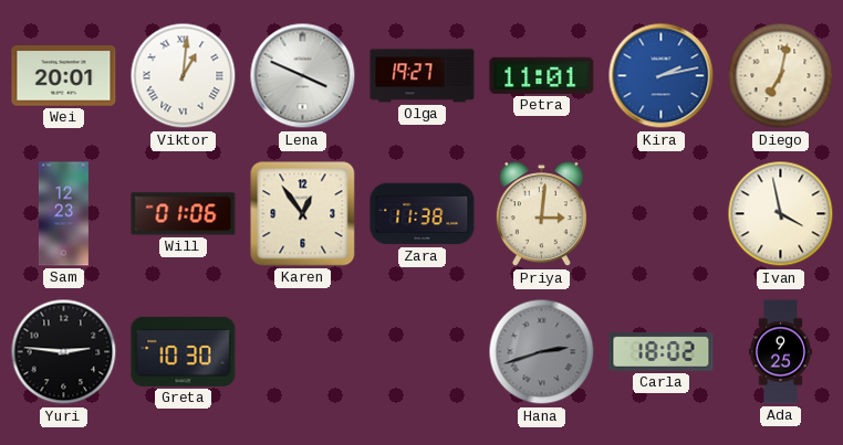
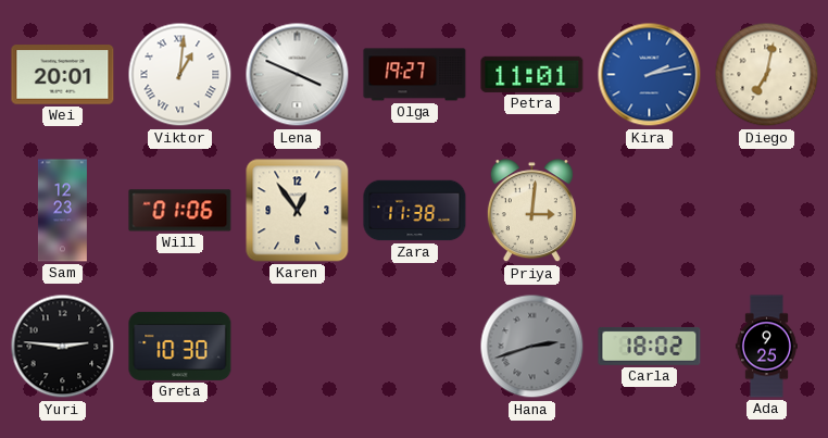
Ivan: 3:58 -> none (781, 214)
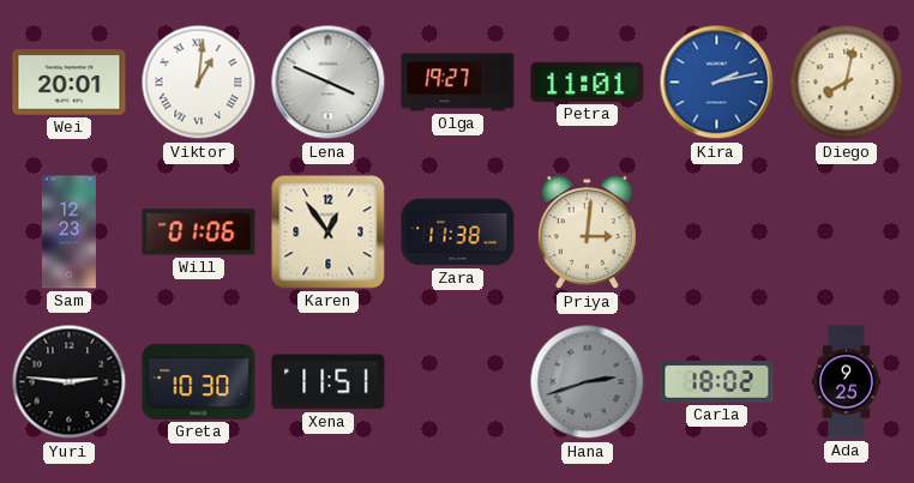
Diego: 7:02 -> 8:02 (847, 83)
Xena: none -> 11:51 (329, 382)
